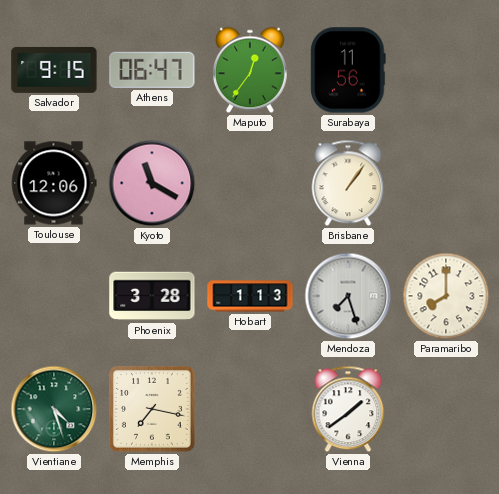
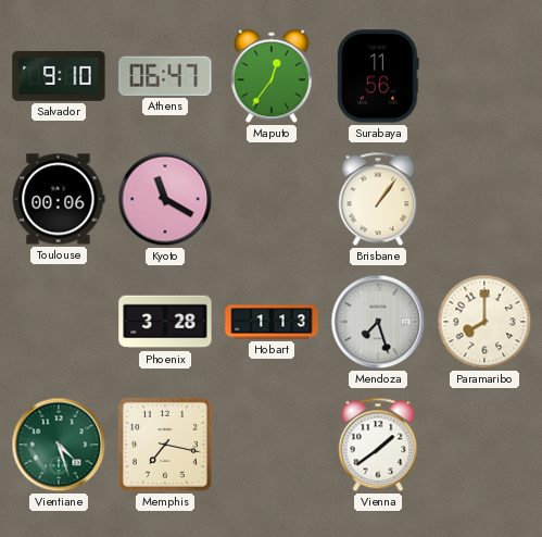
Salvador: 9:15 -> 9:10 (59, 76)
Toulouse: 12:06 -> 00:06 (59, 199)
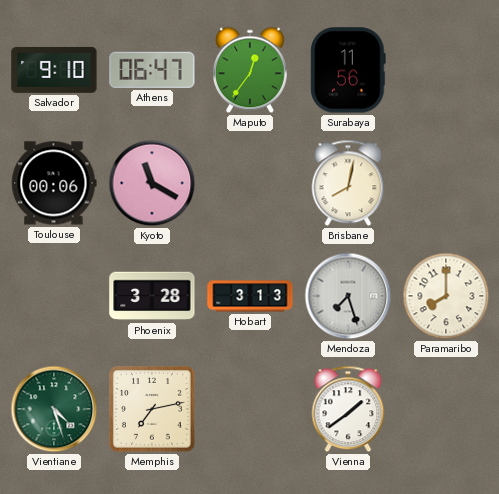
Brisbane: 1:06 -> 8:02 (348, 183)
Hobart: 1:13 -> 3:13 (250, 296)
Memphis: 7:17 -> 7:13 (152, 409)
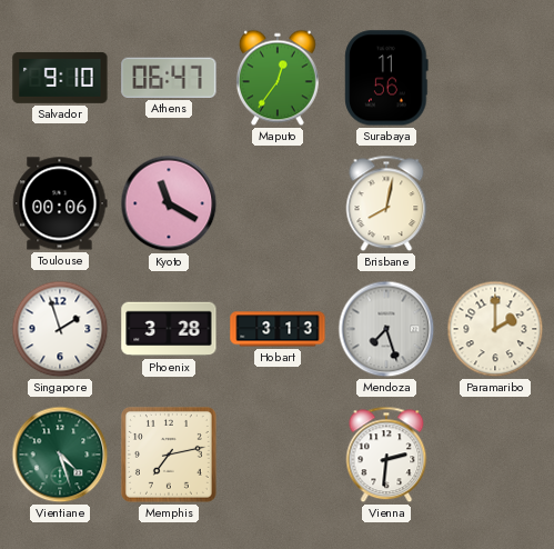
Singapore: none -> 1:57 (60, 329)
Paramaribo: 8:00 -> 2:00 (495, 329)
Vienna: 1:39 -> 2:31 (386, 455)
